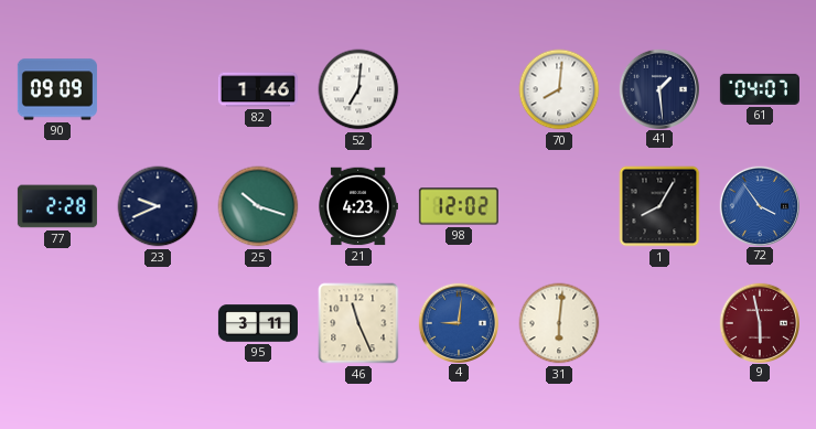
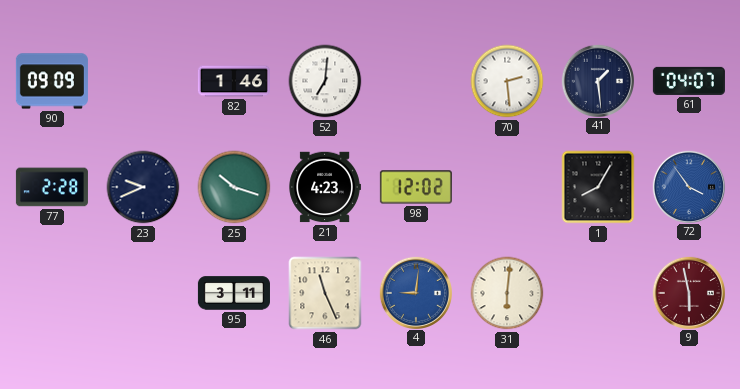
70: 8:01 -> 2:29 (507, 81)
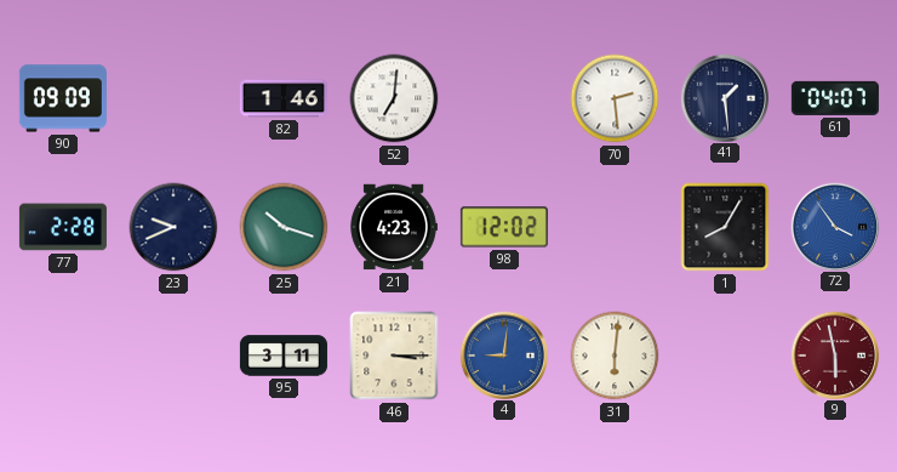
46: 11:26 -> 3:15 (394, 356)
